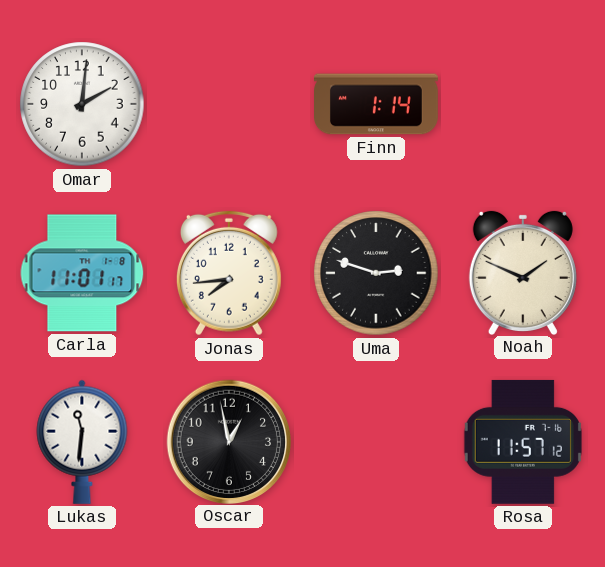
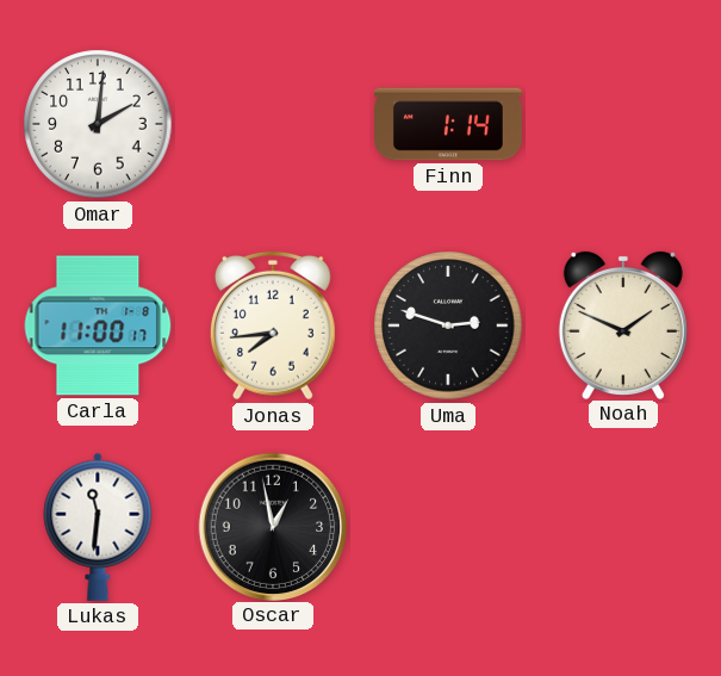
Carla: 11:01 -> 11:00 (98, 325)
Rosa: 11:57 -> none (523, 442)
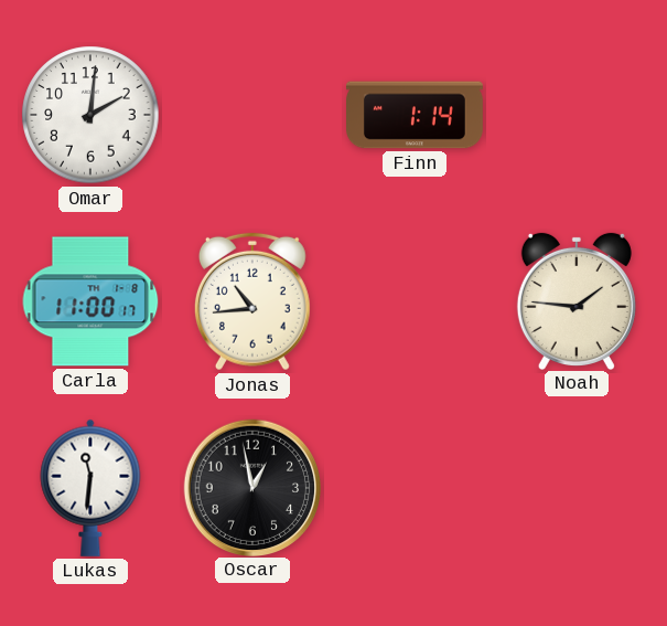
Jonas: 7:44 -> 10:44 (252, 301)
Uma: 2:48 -> none (448, 325)
Noah: 1:49 -> 1:46 (577, 300)
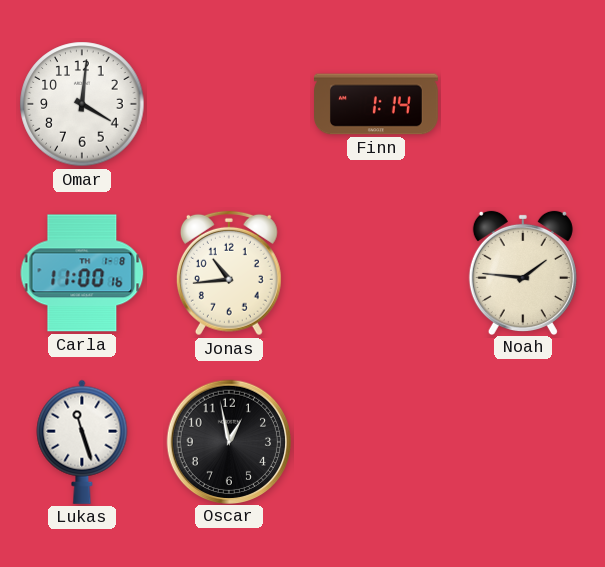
Omar: 2:01 -> 4:01 (82, 104)
Carla: 11:00:17 -> 11:00:16 (82, 273)
Lukas: 11:31 -> 11:27 (82, 442)
